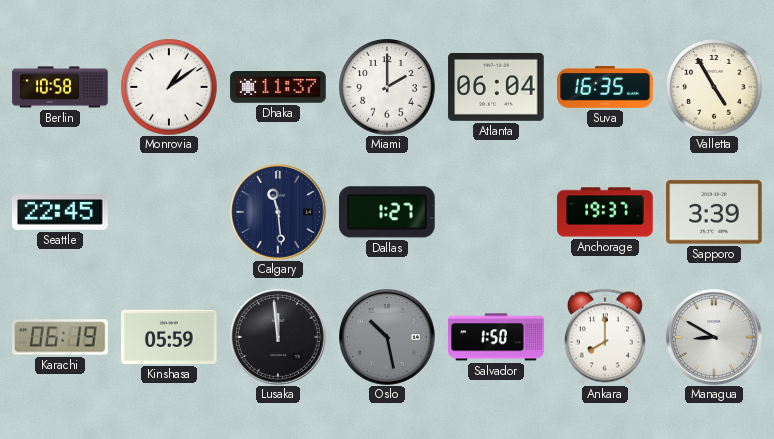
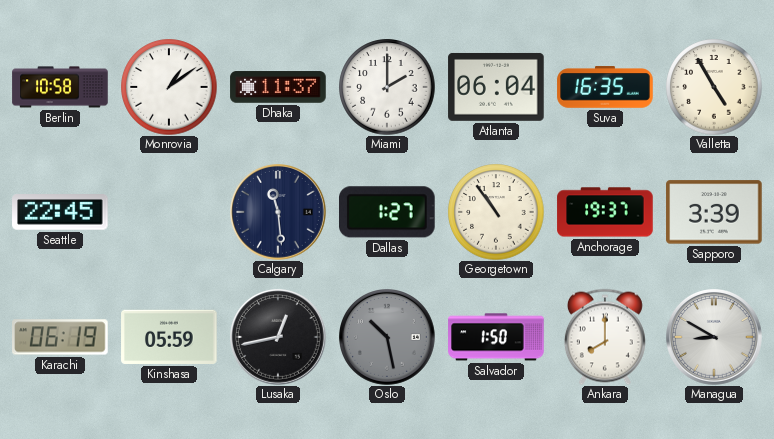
Georgetown: none -> 10:54 (496, 212)
Lusaka: 11:59 -> 12:43 (279, 338)
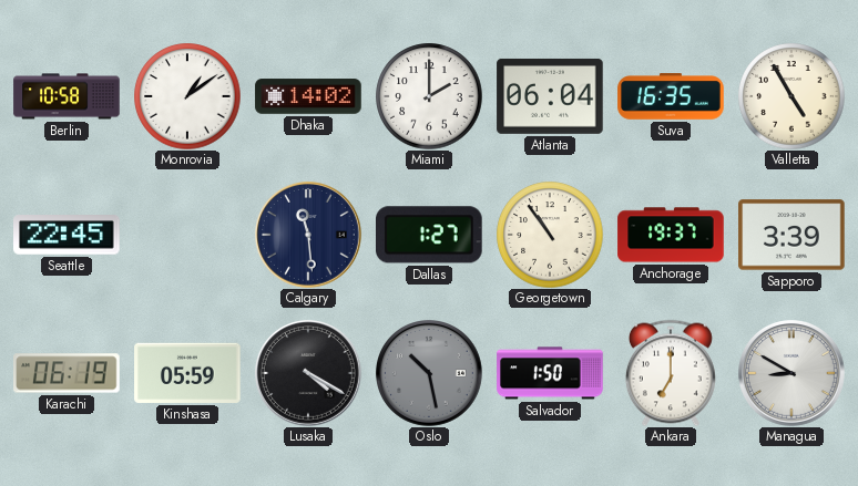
Dhaka: 11:37 -> 14:02 (308, 96)
Lusaka: 12:43 -> 4:20 (309, 374)
Ankara: 8:00 -> 7:00 (671, 373)
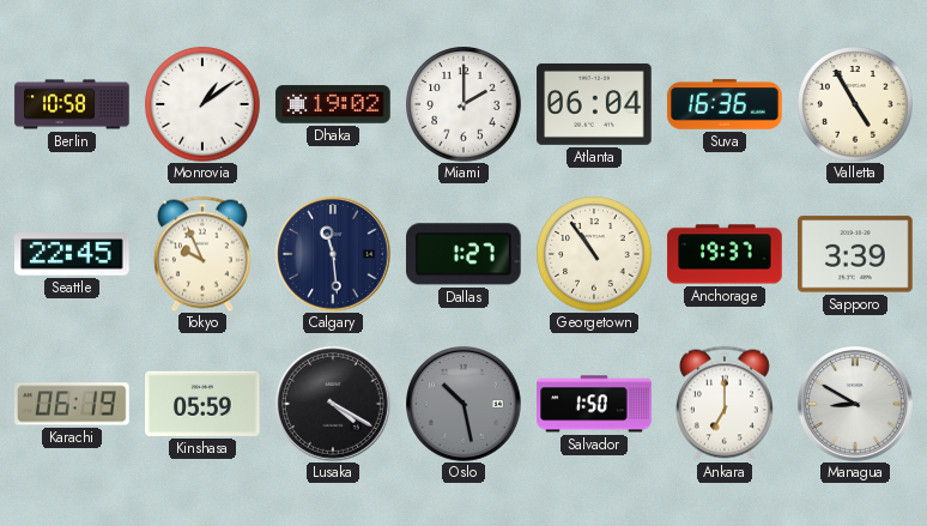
Dhaka: 14:02 -> 19:02 (333, 104)
Suva: 16:35 -> 16:36 (725, 104)
Tokyo: none -> 9:56 (202, 254)
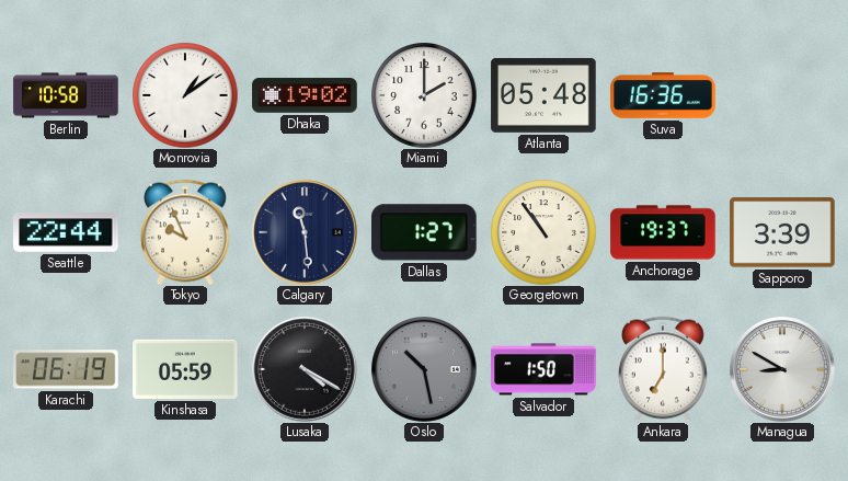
Atlanta: 06:04 -> 05:48 (543, 95)
Valletta: 4:55 -> none (855, 104)
Seattle: 22:45 -> 22:44 (66, 232)
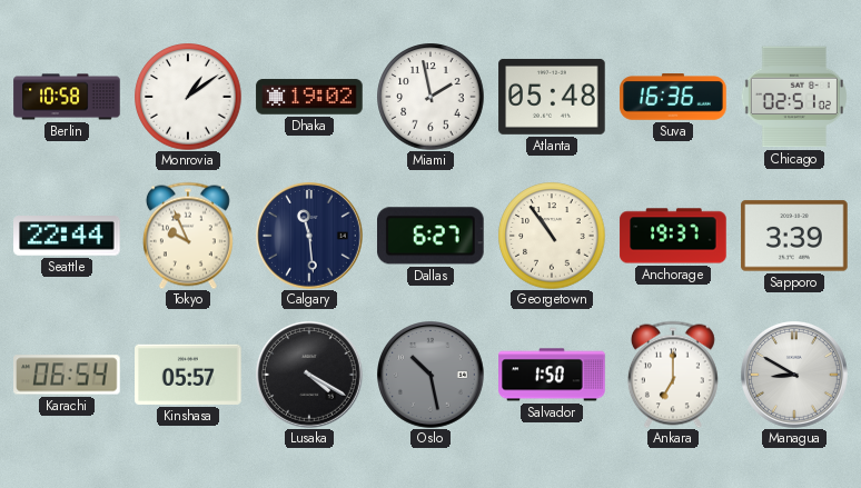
Miami: 2:00 -> 1:58 (430, 97)
Chicago: none -> 02:51 (794, 97)
Dallas: 1:27 -> 6:27 (432, 236)
Karachi: 06:19 -> 06:54 (67, 375)
Kinshasa: 05:59 -> 05:57 (188, 375)
